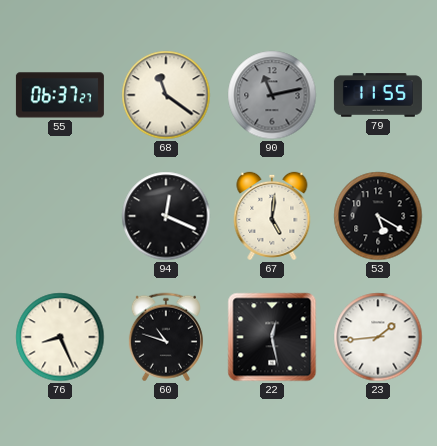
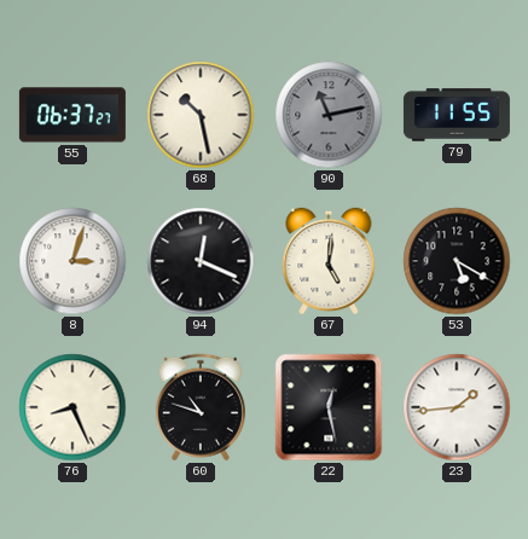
68: 11:21 -> 10:28 (201, 115)
8: none -> 3:03 (72, 261)
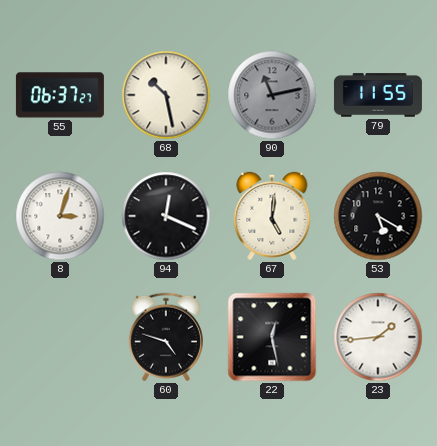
76: 8:26 -> none (72, 407)
60: 10:48 -> 4:48 (166, 337)
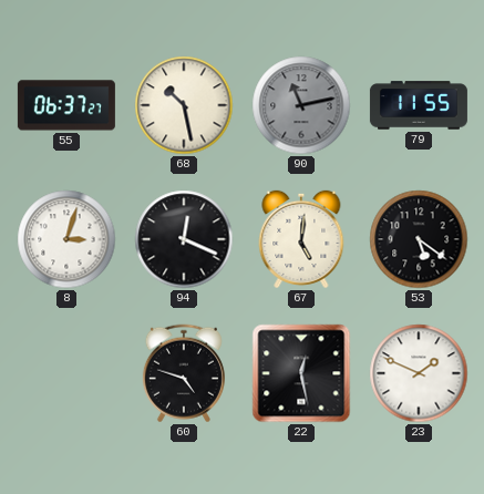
53: 5:20 -> 5:21 (419, 239)
23: 1:44 -> 1:49 (419, 373)
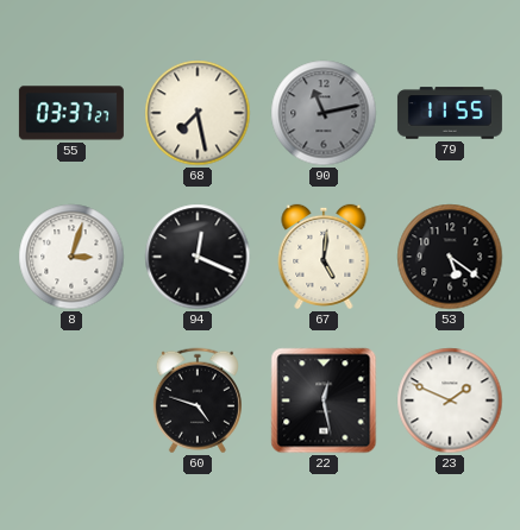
55: 06:37 -> 03:37 (71, 113)
68: 10:28 -> 7:28 (198, 113)
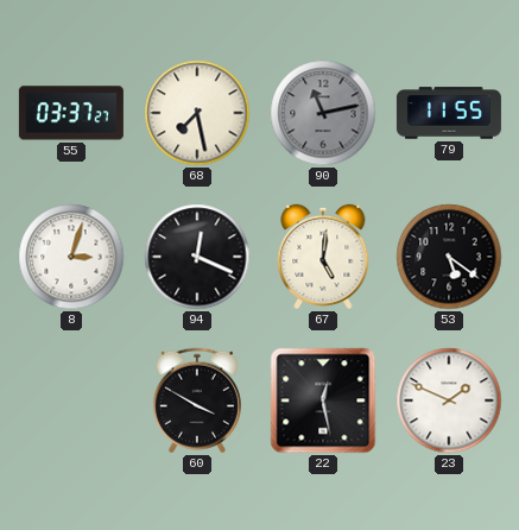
60: 4:48 -> 3:50 (197, 400)
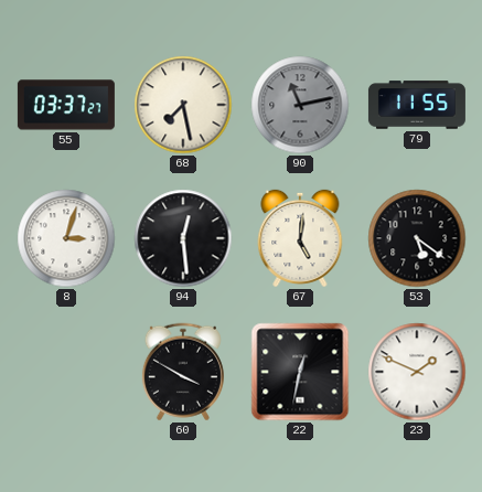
94: 12:19 -> 12:29 (183, 238)
22: 12:28 -> 12:32 (300, 372)
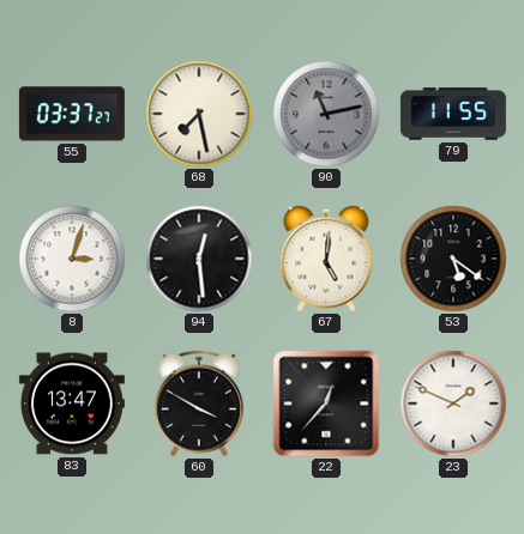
83: none -> 13:47 (72, 403)
22: 12:32 -> 12:37 (326, 403)
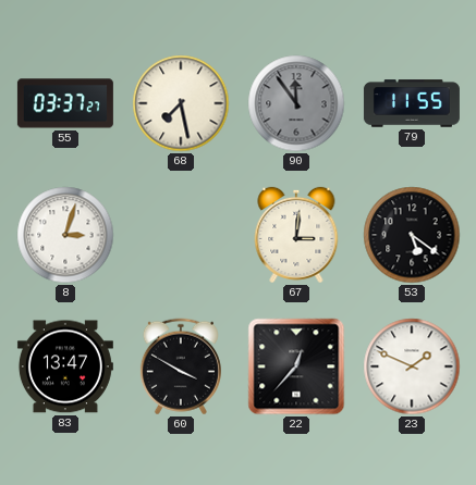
90: 11:13 -> 11:54 (296, 103)
94: 12:29 -> none (199, 259)
67: 5:01 -> 3:01 (296, 235)
